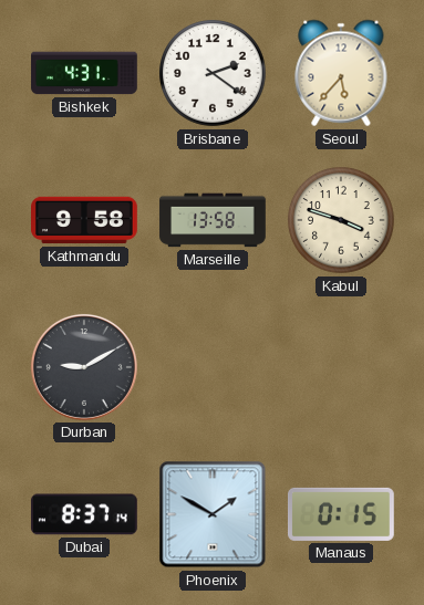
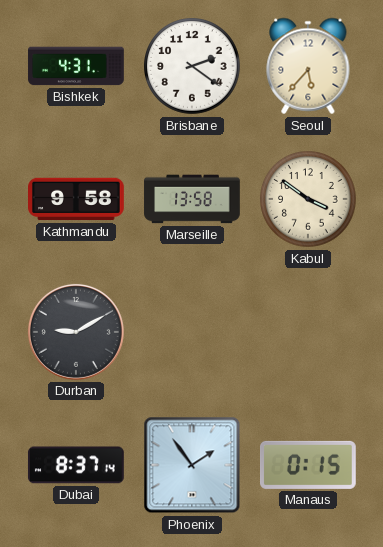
Kabul: 3:48 -> 3:51 (308, 199)
Phoenix: 1:50 -> 1:54 (192, 465)
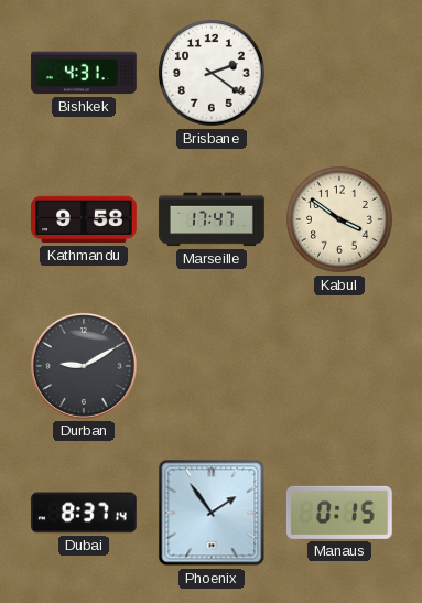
Seoul: 5:37 -> none (308, 66)
Marseille: 13:58 -> 17:47 (212, 219)
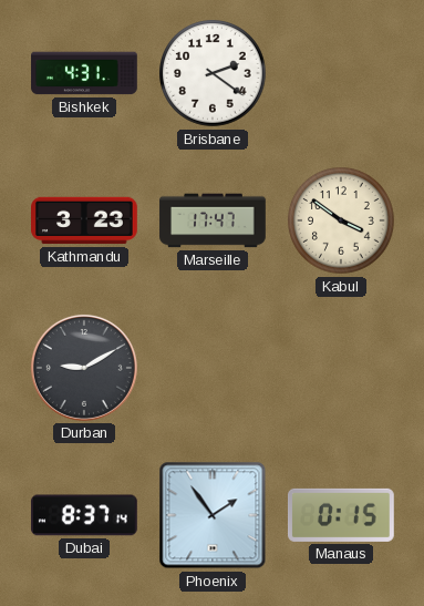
Kathmandu: 9:58 -> 3:23 (85, 220)
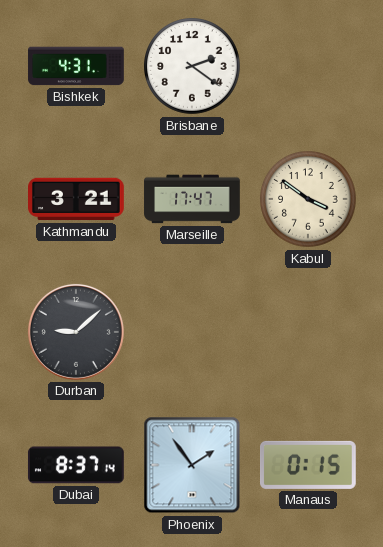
Kathmandu: 3:23 -> 3:21 (77, 199)
Durban: 9:10 -> 9:08 (76, 332)
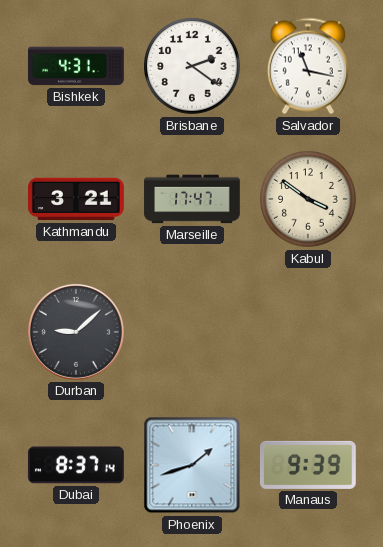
Salvador: none -> 11:17 (308, 66)
Phoenix: 1:54 -> 1:42 (192, 465)
Manaus: 0:15 -> 9:39 (309, 465)
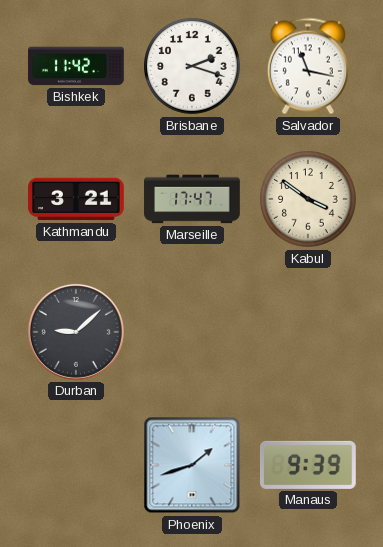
Bishkek: 4:31 -> 11:42 (76, 66)
Brisbane: 2:21 -> 2:18 (192, 66)
Dubai: 8:37 -> none (76, 465)
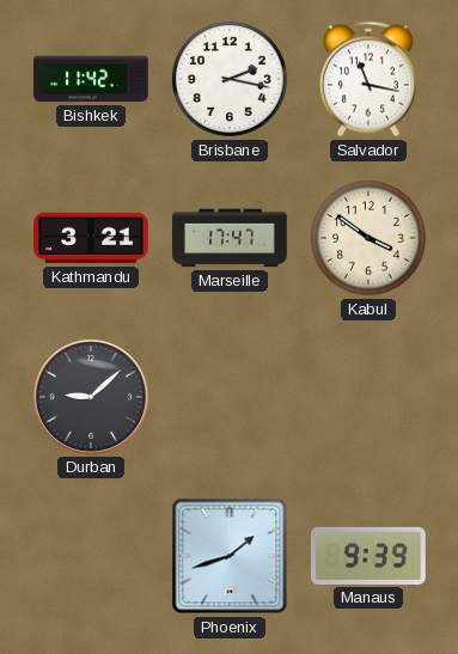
Brisbane: 2:18 -> 2:17 (230, 79)
